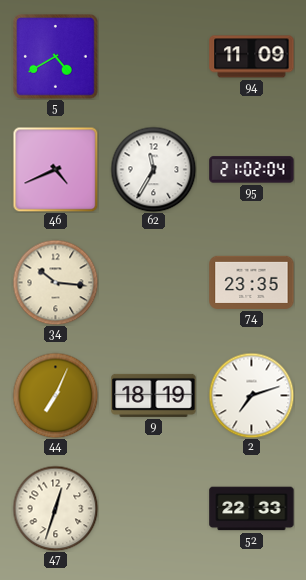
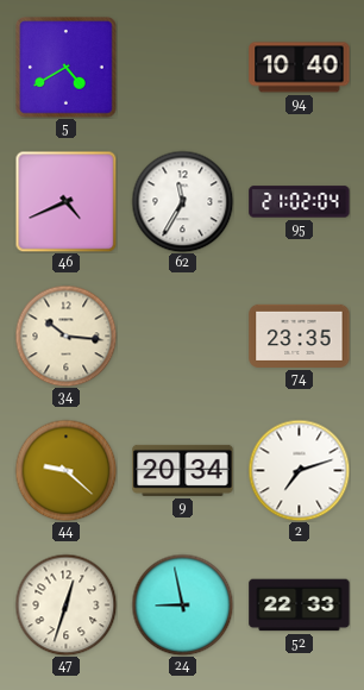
94: 11:09 -> 10:40 (300, 68)
44: 7:04 -> 9:22 (65, 470)
9: 18:19 -> 20:34 (183, 470)
24: none -> 8:58 (182, 604)
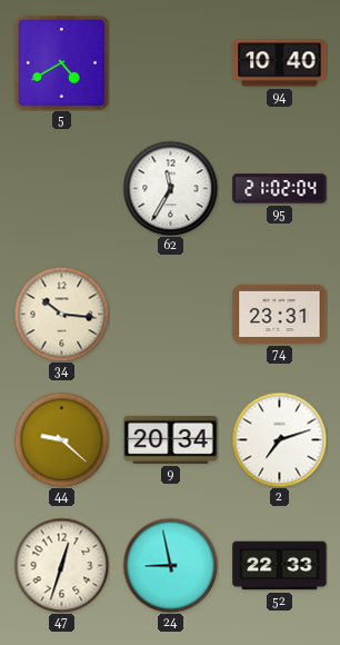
46: 4:41 -> none (65, 201)
74: 23:35 -> 23:31 (280, 314)
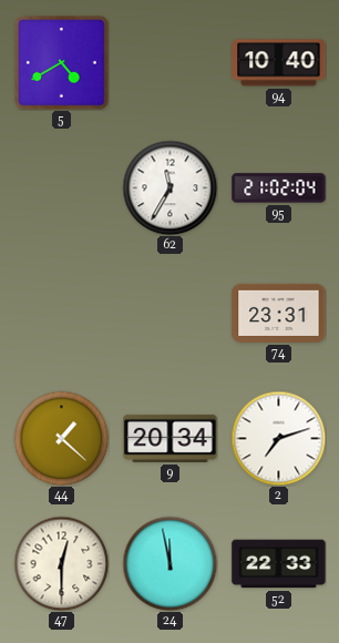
34: 10:16 -> none (61, 314)
44: 9:22 -> 1:22 (61, 438)
47: 12:33 -> 12:30 (61, 563)
24: 8:58 -> 11:58 (169, 563)
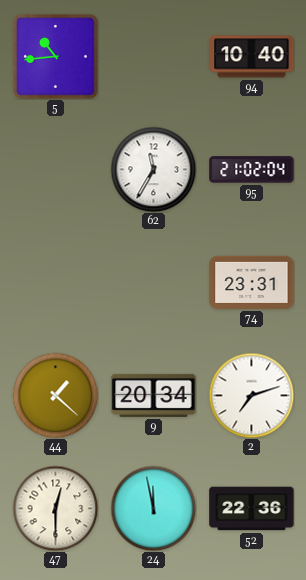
5: 4:40 -> 10:44 (56, 57)
52: 22:33 -> 22:36 (252, 509)
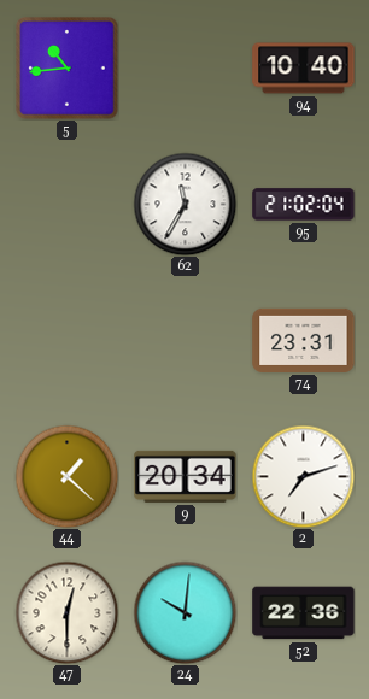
24: 11:58 -> 10:01 (184, 612)
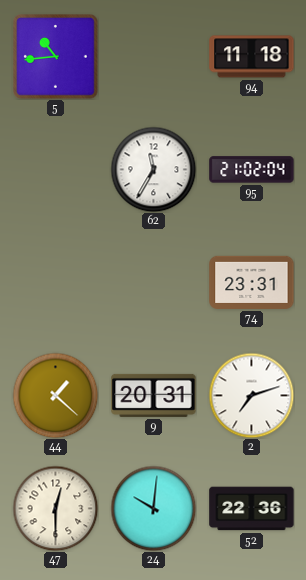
94: 10:40 -> 11:18 (252, 57)
9: 20:34 -> 20:31 (154, 395)
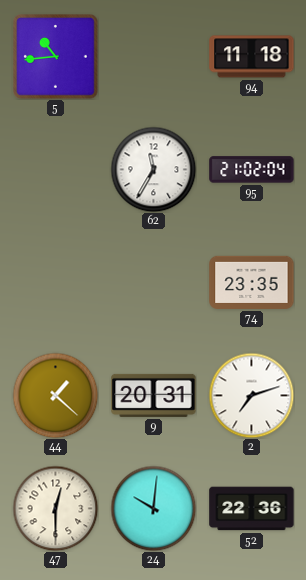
74: 23:31 -> 23:35 (252, 282)
